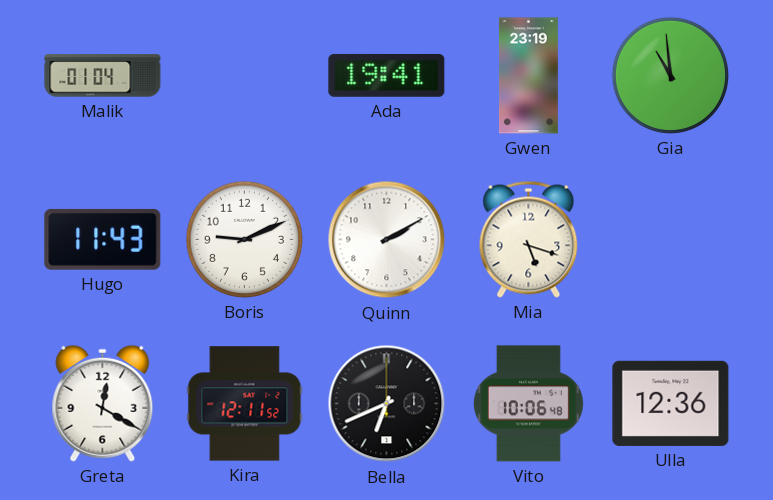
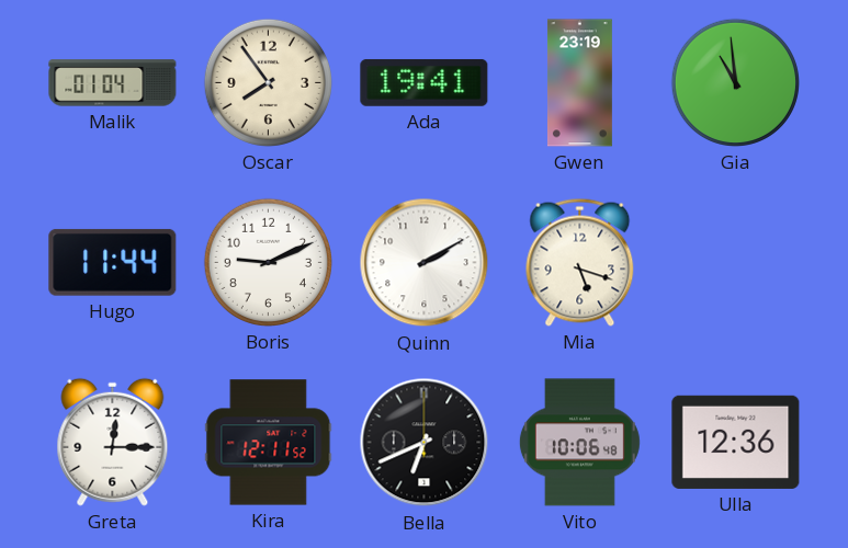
Oscar: none -> 7:54 (268, 82)
Hugo: 11:43 -> 11:44 (113, 262)
Greta: 12:20 -> 12:15 (113, 442)
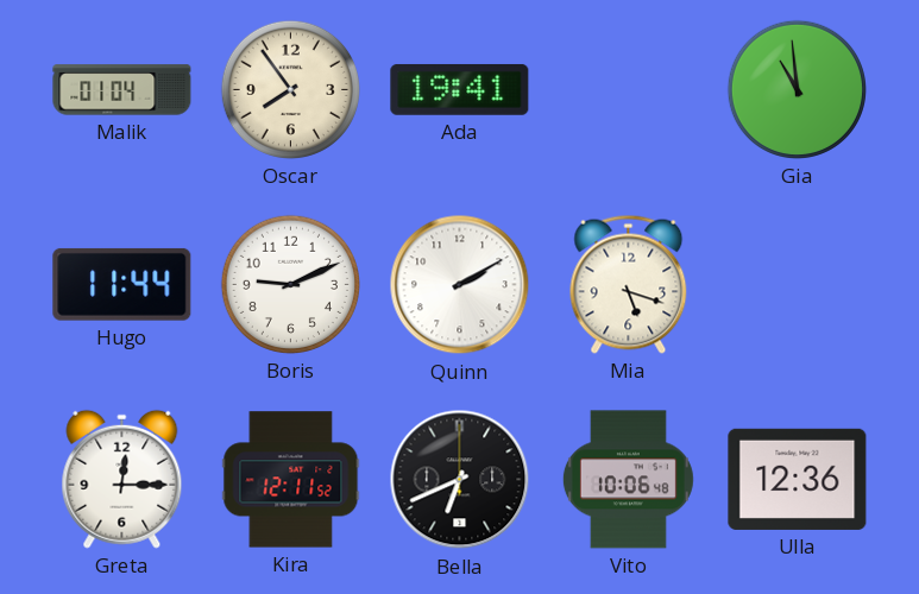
Gwen: 23:19 -> none (579, 83)
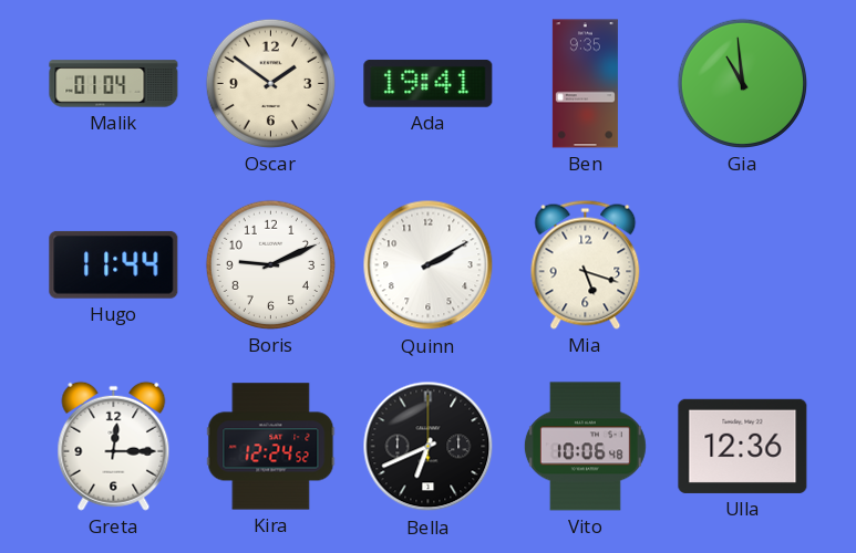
Oscar: 7:54 -> 1:51 (270, 83)
Ben: none -> 9:35 (585, 84)
Kira: 12:11 -> 12:24 (271, 447)
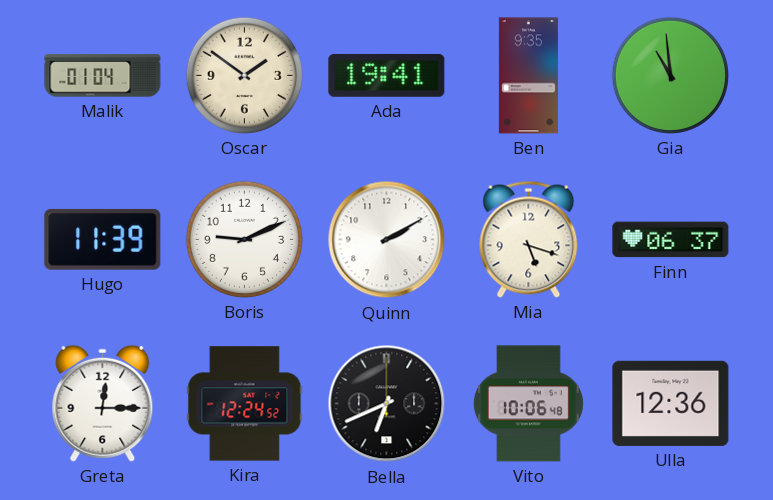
Hugo: 11:44 -> 11:39 (103, 239)
Finn: none -> 06:37 (671, 240)
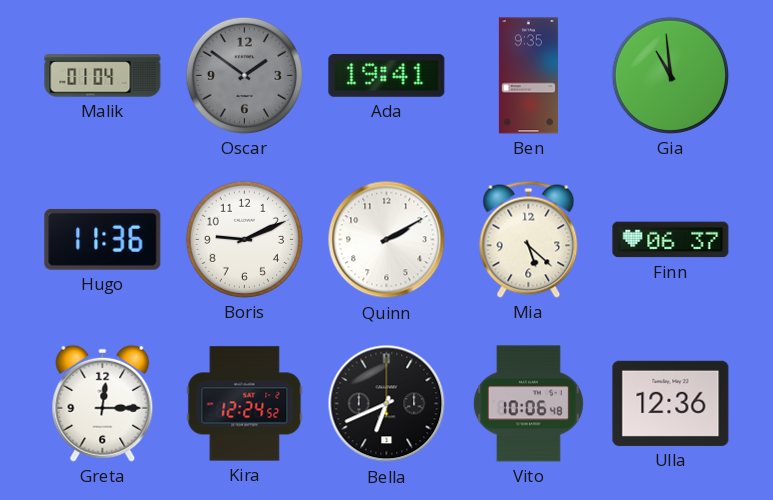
Oscar dial: cream -> grey (244, 75)
Hugo: 11:39 -> 11:36 (103, 239)
Mia: 5:18 -> 5:22 (529, 239)
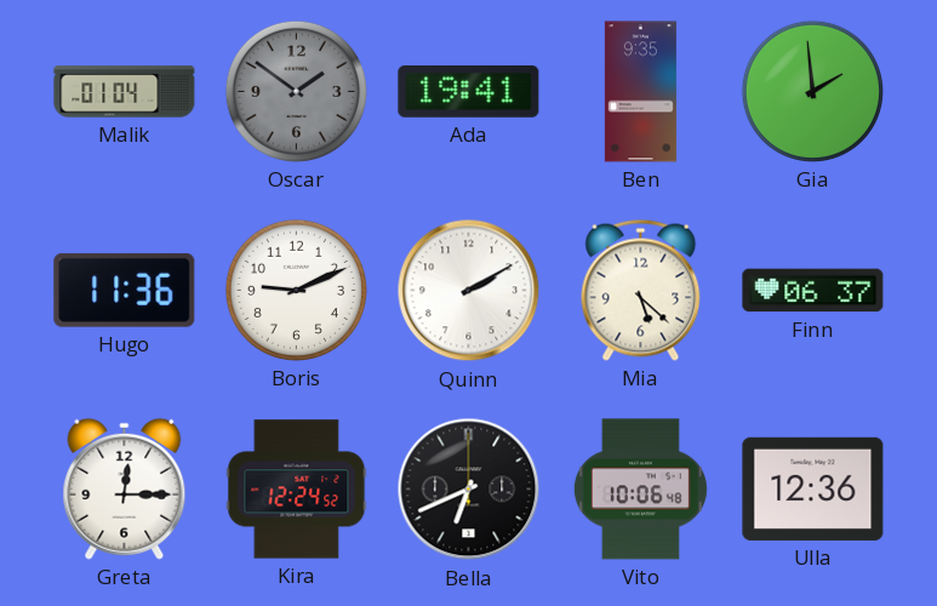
Gia: 10:59 -> 1:59 (812, 91)
